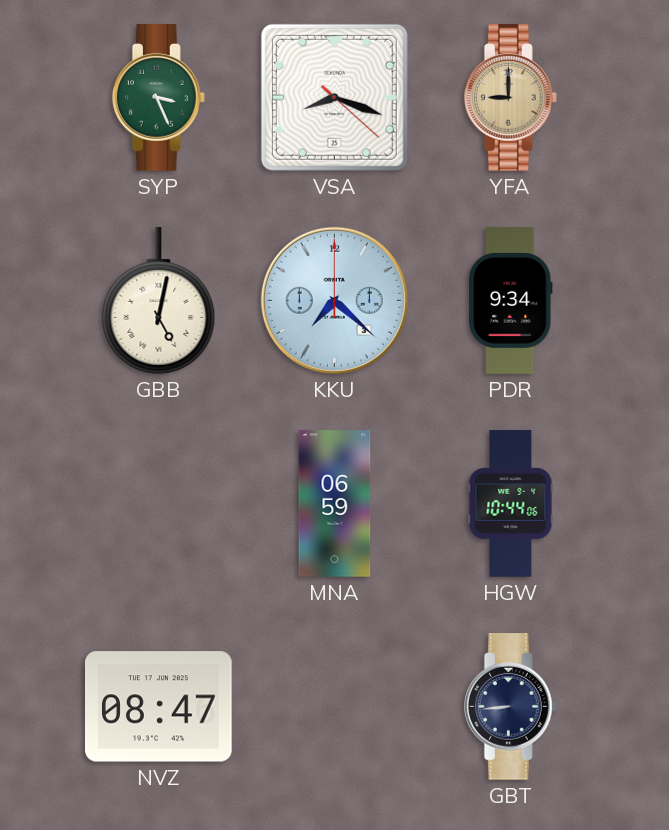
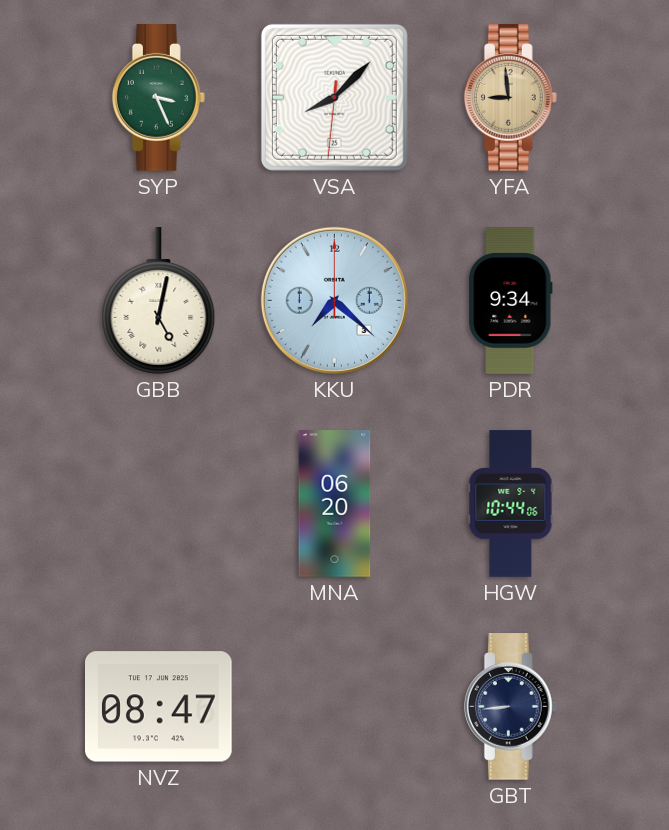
VSA: 8:18 -> 8:07 (334, 97)
YFA: 9:00 -> 8:59 (510, 98)
MNA: 06:59 -> 06:20 (335, 504)
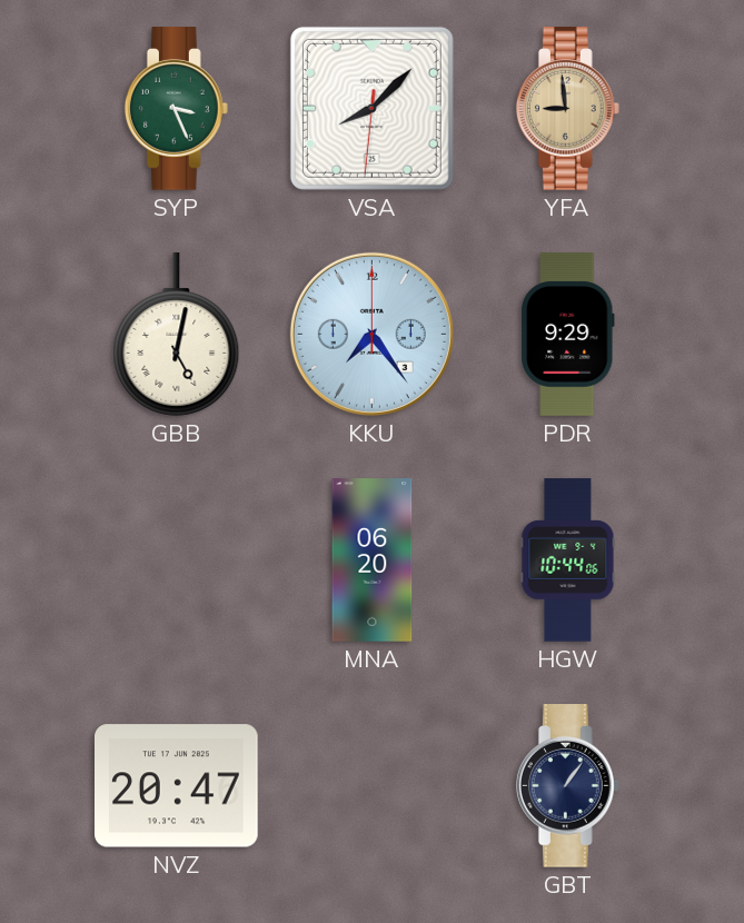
KKU: 7:22 -> 7:24 (371, 334)
PDR: 9:34 -> 9:29 (568, 335)
NVZ: 08:47 -> 20:47 (177, 786)
GBT: 8:44 -> 1:06 (567, 786)
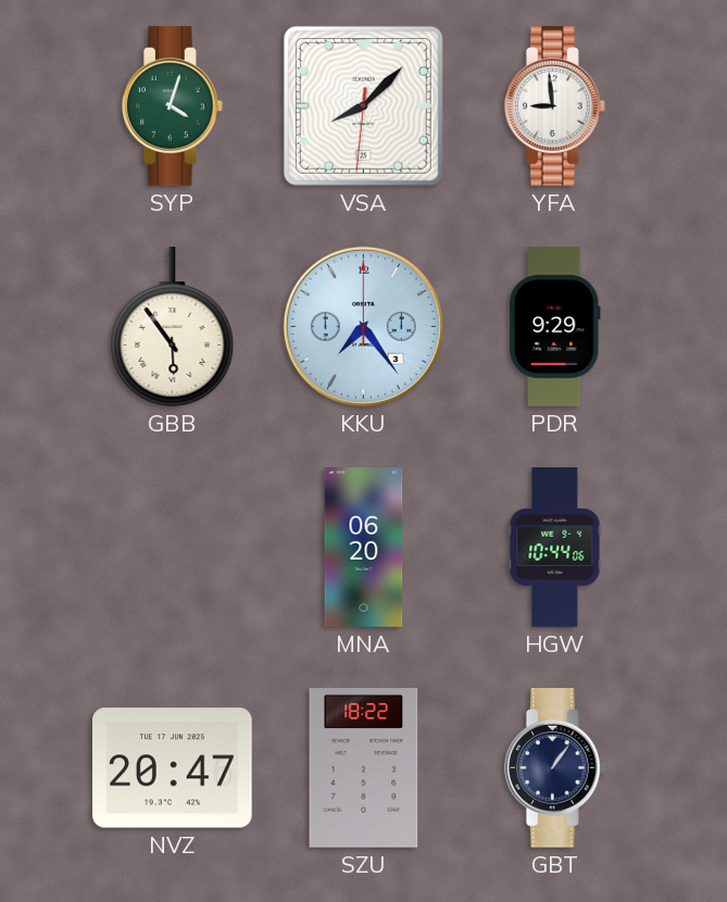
SYP: 3:26 -> 4:03 (172, 107)
YFA dial: champagne -> white (554, 107)
GBB: 5:02 -> 5:54 (173, 327)
SZU: none -> 18:22 (364, 768)
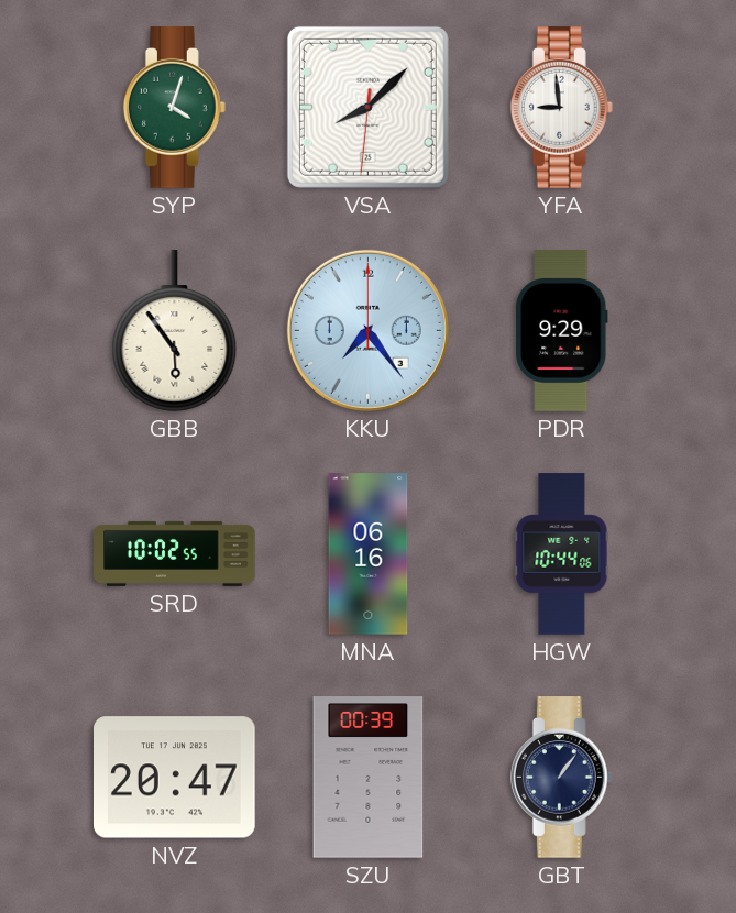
SRD: none -> 10:02 (175, 553)
MNA: 06:20 -> 06:16 (369, 554)
SZU: 18:22 -> 00:39 (369, 778)
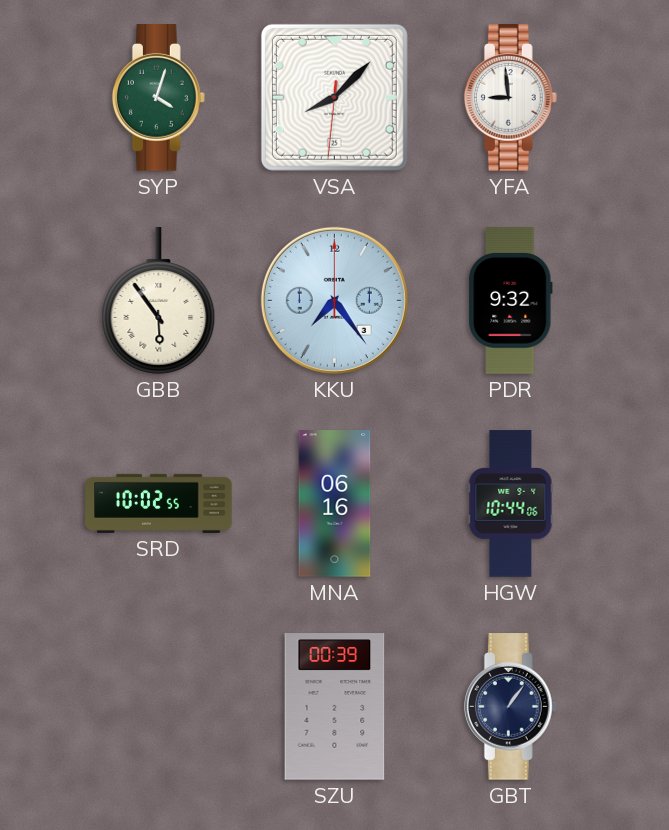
PDR: 9:29 -> 9:32 (511, 301)
NVZ: 20:47 -> none (175, 778)
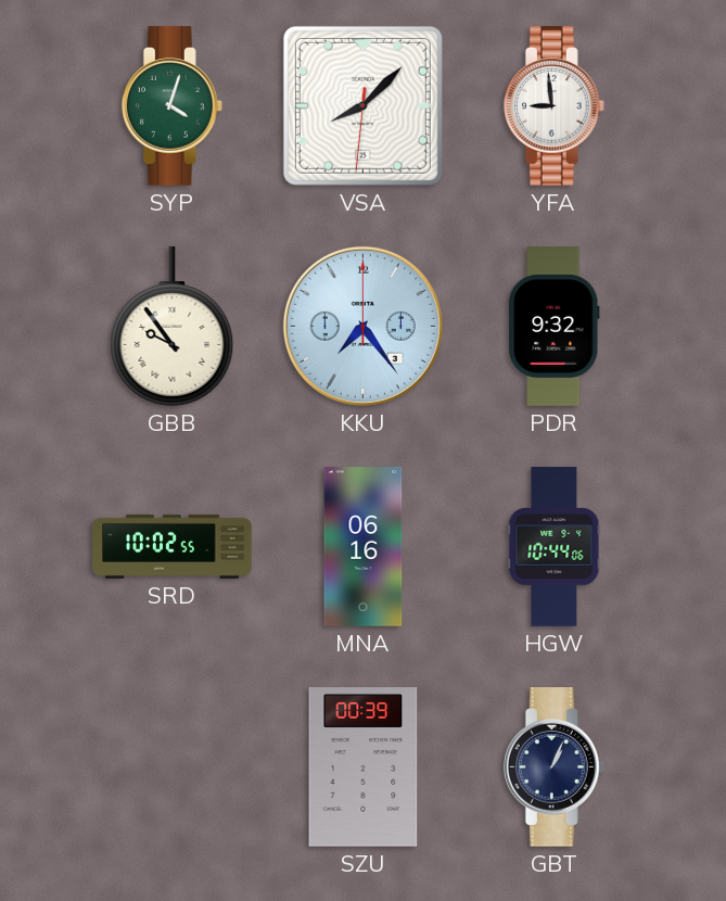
GBB: 5:54 -> 9:54 (173, 327)
GBT: 1:06 -> 1:04 (553, 767)
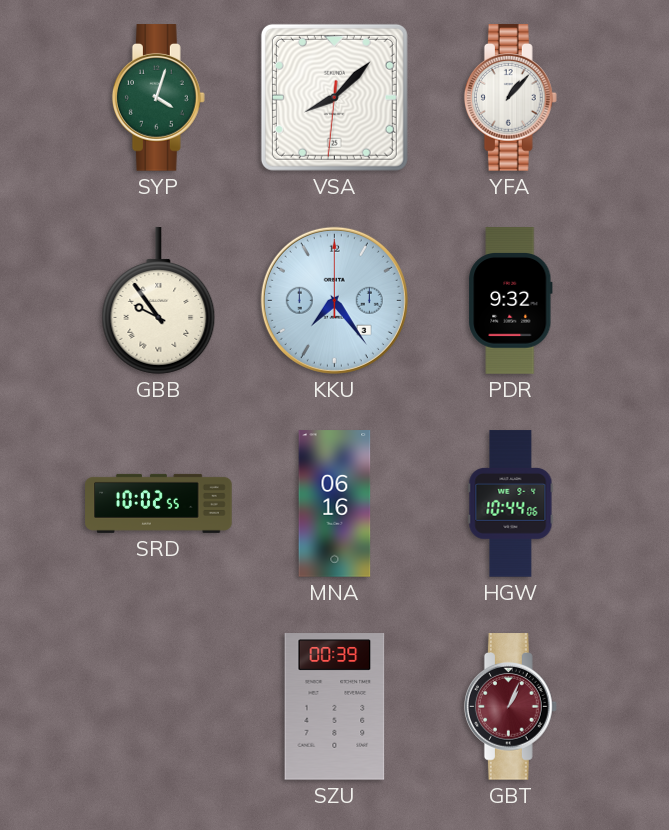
YFA: 8:59 -> 1:07 (510, 98)
GBT dial: navy -> burgundy (510, 707)
